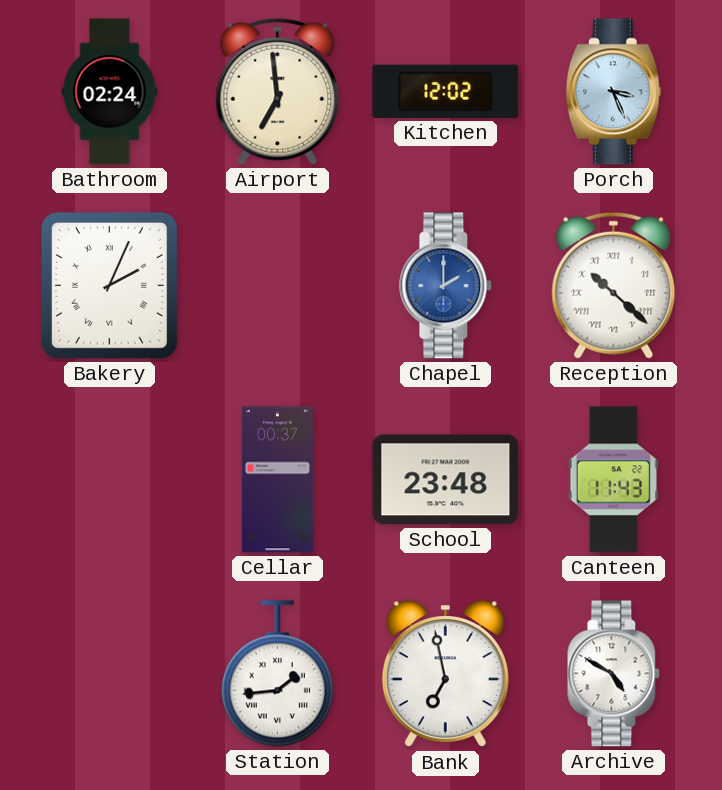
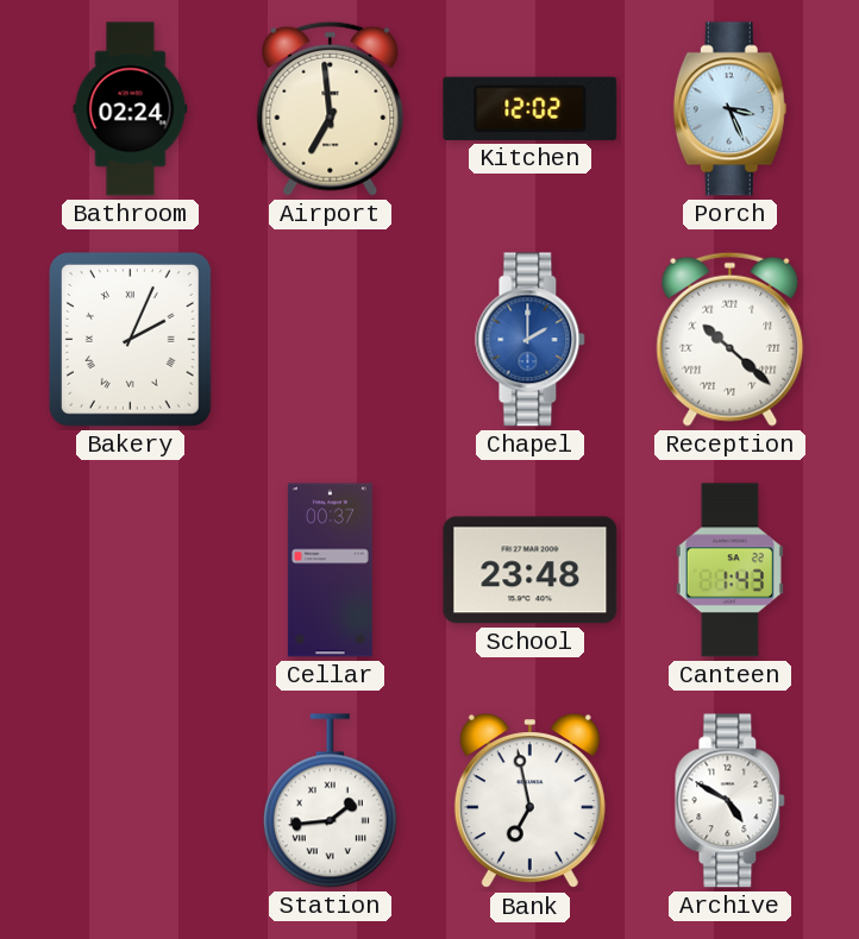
Canteen: 11:43 -> 1:43 (729, 571)
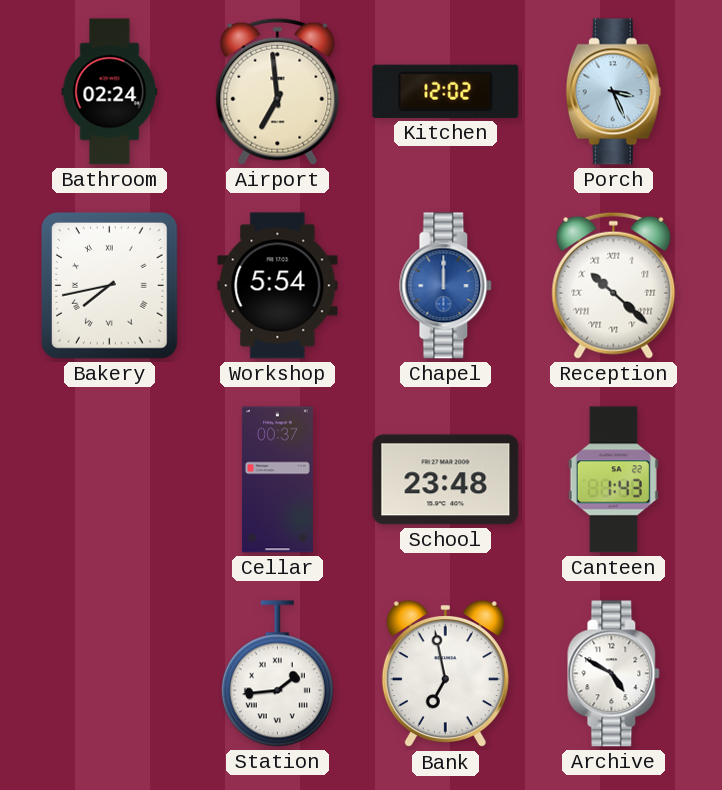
Bakery: 2:04 -> 7:43 (109, 285)
Workshop: none -> 5:54 (278, 286)
Chapel: 2:00 -> 12:00 (446, 286)
